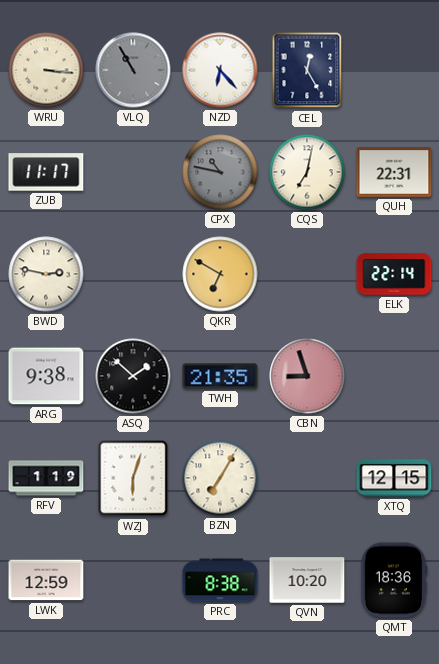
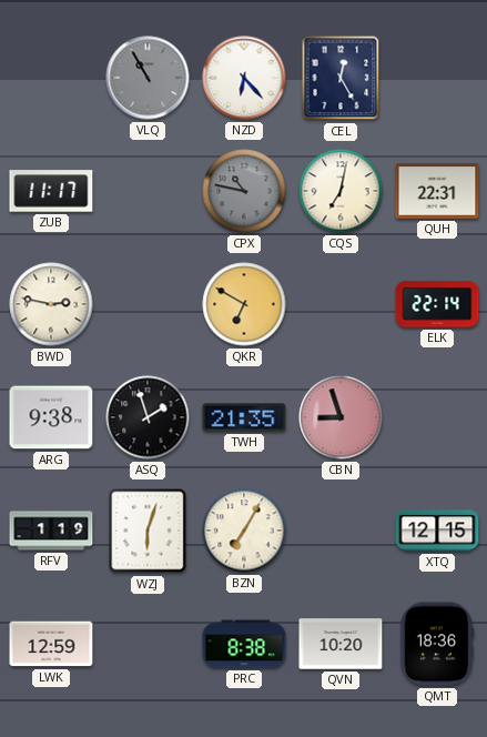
WRU: 3:16 -> none (46, 70)
ASQ: 1:52 -> 1:57 (148, 417)
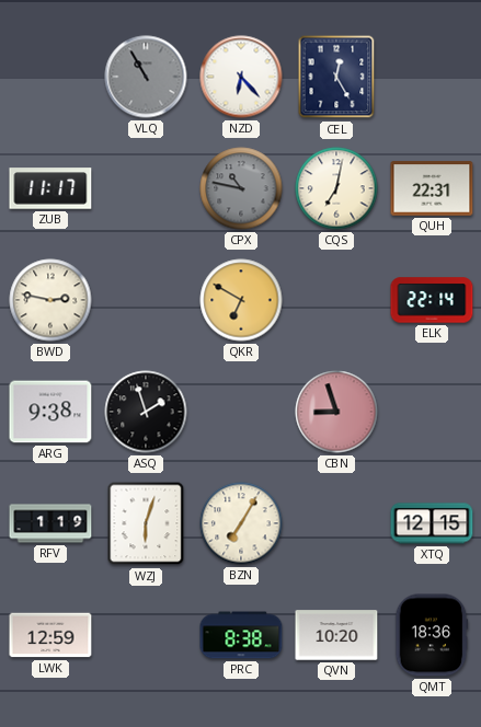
TWH: 21:35 -> none (244, 417)
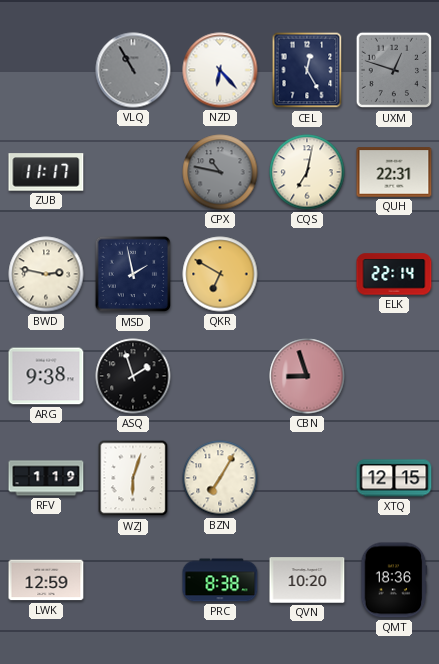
UXM: none -> 12:48 (394, 70)
MSD: none -> 1:58 (133, 274)
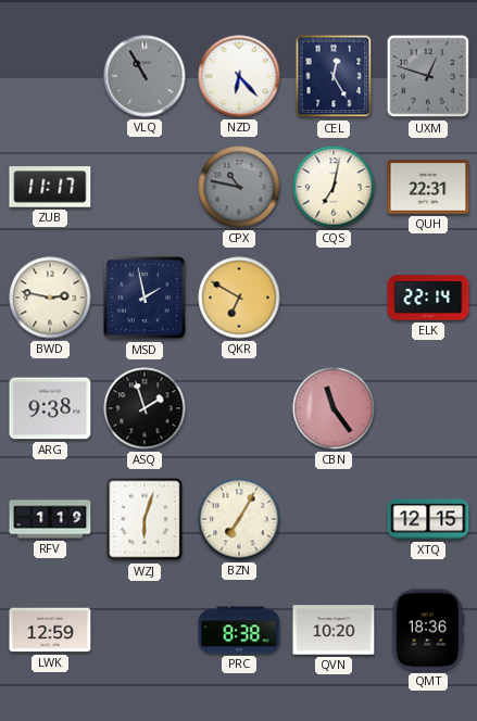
CBN: 8:57 -> 11:24 (334, 408)
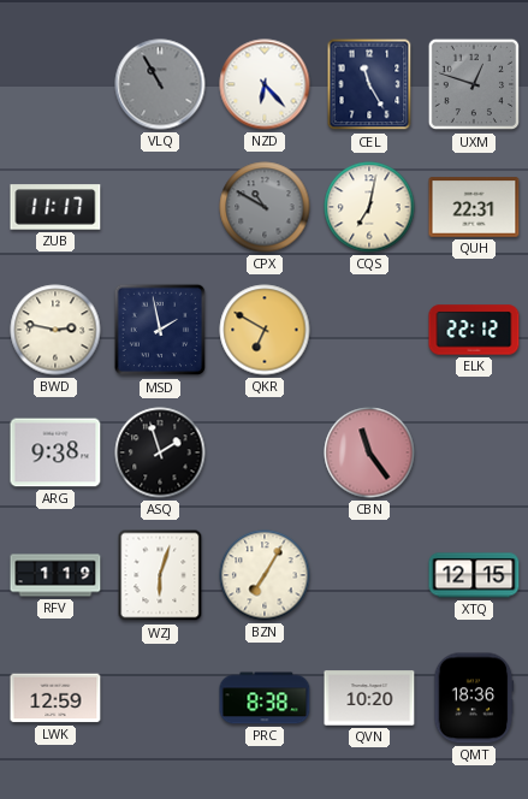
CEL: 12:25 -> 11:25 (369, 84)
CPX: 10:47 -> 10:50 (265, 207)
ELK: 22:14 -> 22:12 (474, 330)
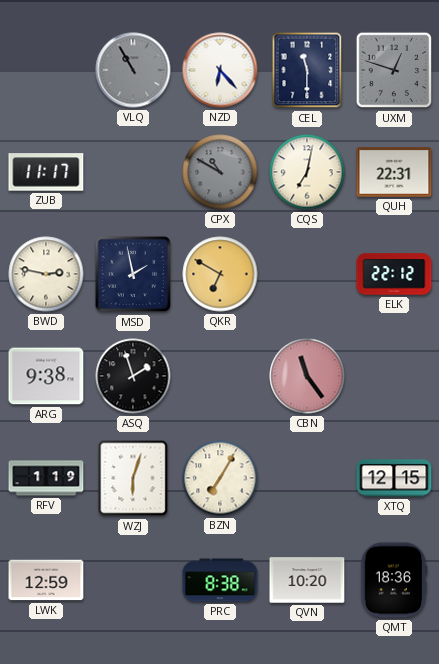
CEL: 11:25 -> 11:30 (307, 70)
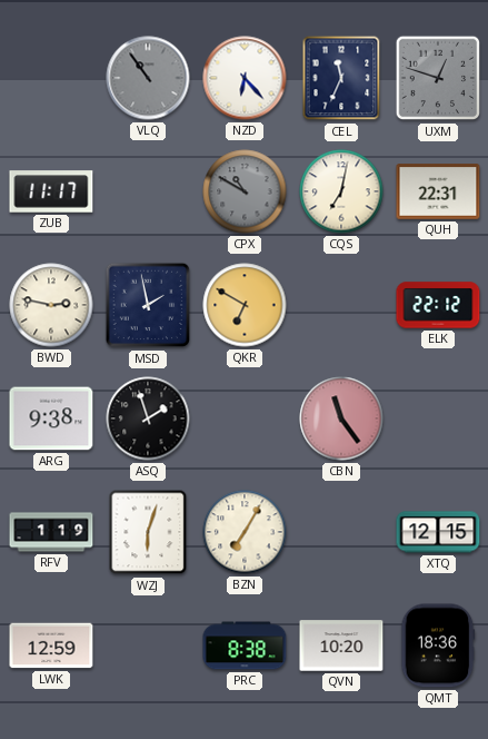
VLQ: 10:55 -> 10:54 (148, 78)
CEL: 11:30 -> 11:34 (341, 78)
